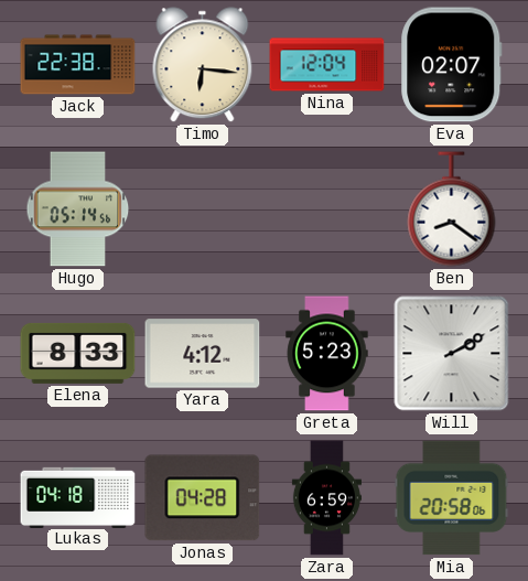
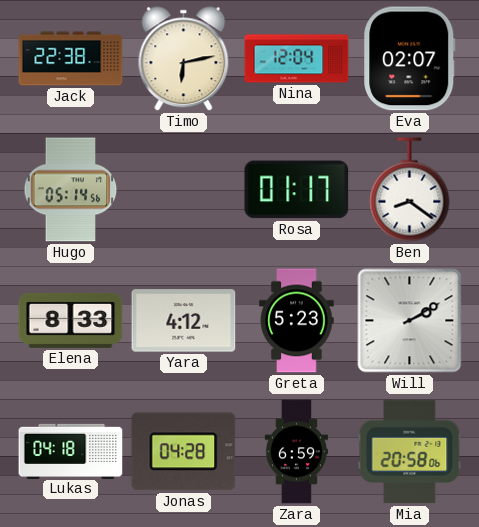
Timo: 6:16 -> 6:13 (184, 59)
Rosa: none -> 01:17 (297, 190)
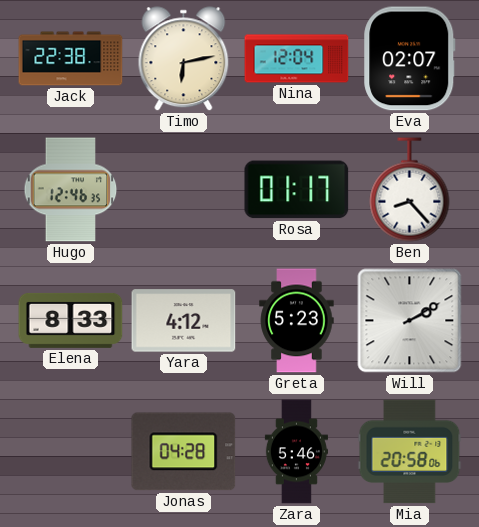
Hugo: 05:14 -> 12:46 (71, 190)
Ben: 8:21 -> 8:23 (410, 190)
Lukas: 04:18 -> none (71, 451)
Zara: 6:59 -> 5:46 (296, 452)
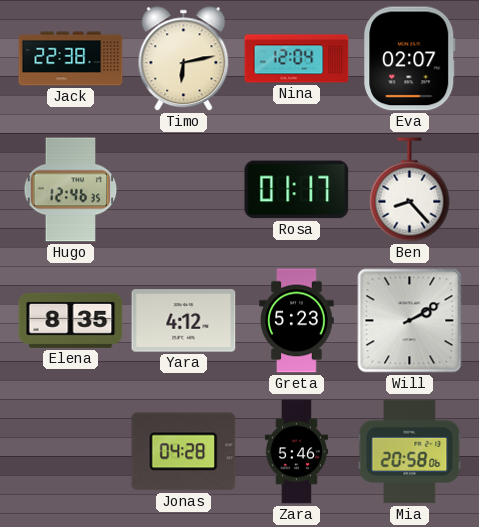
Elena: 8:33 -> 8:35 (71, 320)
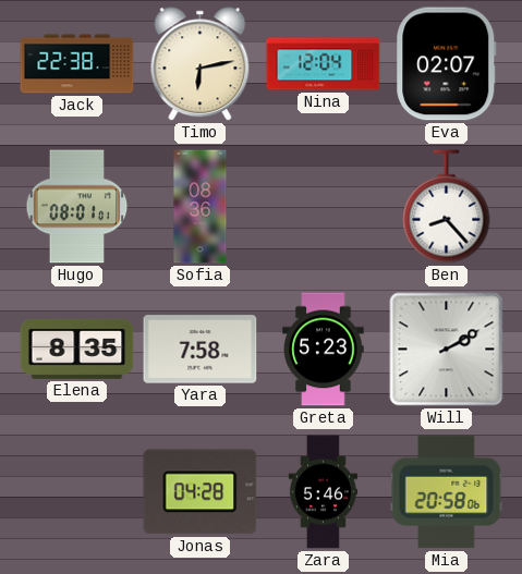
Hugo: 12:46 -> 08:01 (77, 207)
Sofia: none -> 08:36 (201, 207)
Rosa: 01:17 -> none (297, 190)
Yara: 4:12 -> 7:58 (201, 350)
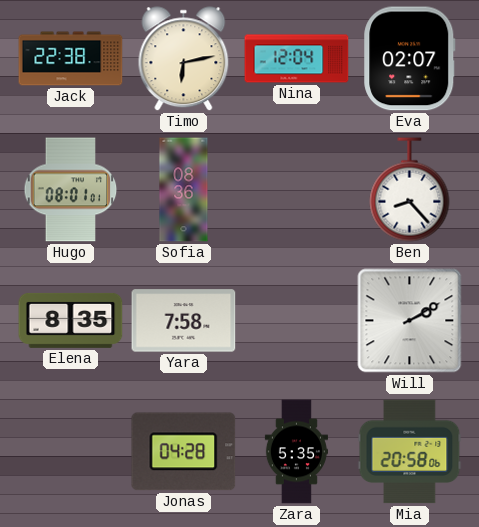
Greta: 5:23 -> none (324, 350)
Zara: 5:46 -> 5:35 (296, 452)
